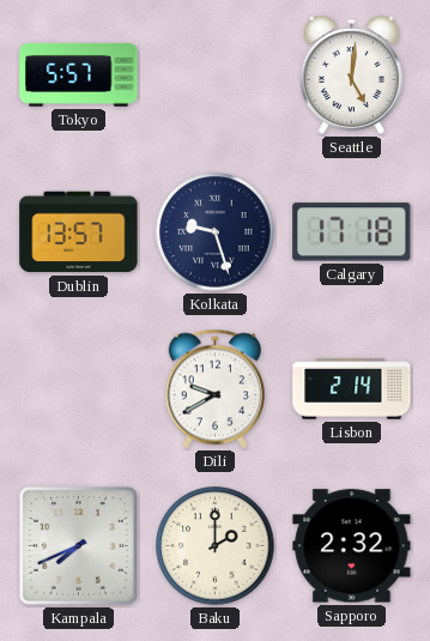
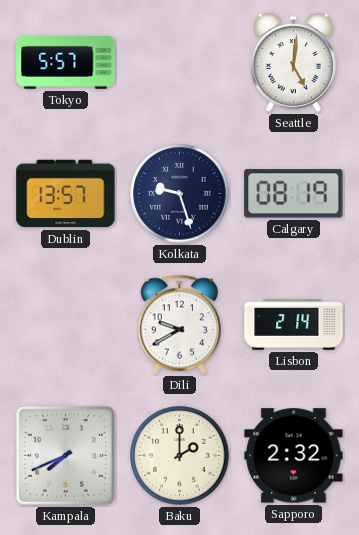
Calgary: 17:18 -> 08:19 (294, 194)
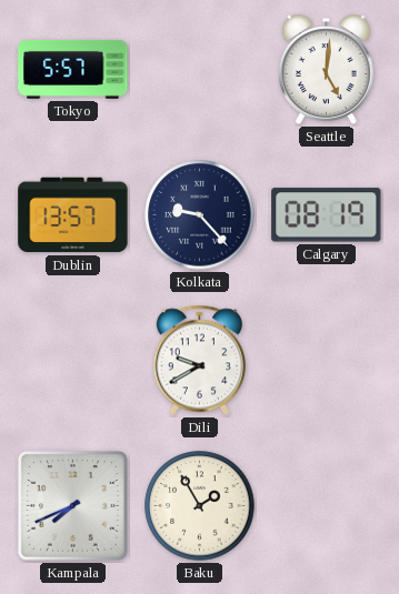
Kolkata: 9:27 -> 9:23 (200, 215)
Lisbon: 2:14 -> none (294, 325)
Baku: 2:00 -> 1:55 (200, 506)
Sapporo: 2:32 -> none (294, 456)
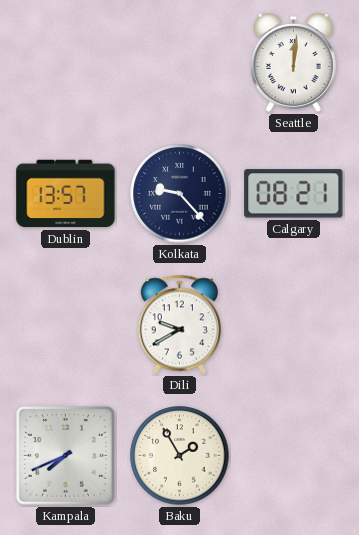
Tokyo: 5:57 -> none (73, 70)
Seattle: 5:01 -> 12:01 (293, 63)
Calgary: 08:19 -> 08:21 (294, 194)
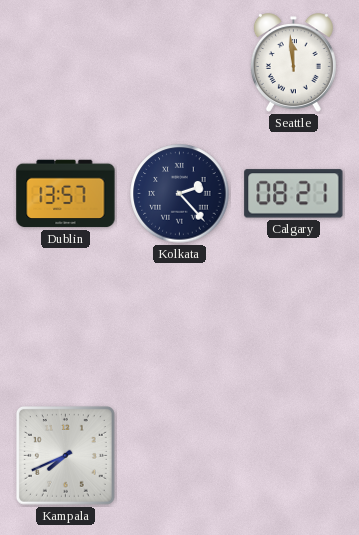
Seattle: 12:01 -> 11:59 (293, 63)
Kolkata: 9:23 -> 2:23 (180, 194)
Dili: 9:40 -> none (179, 325)
Baku: 1:55 -> none (180, 456)
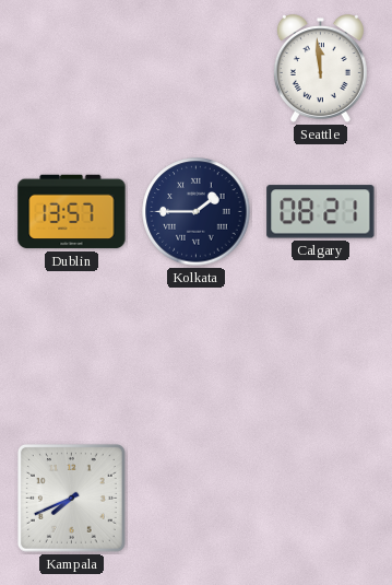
Kolkata: 2:23 -> 1:45 (197, 212)
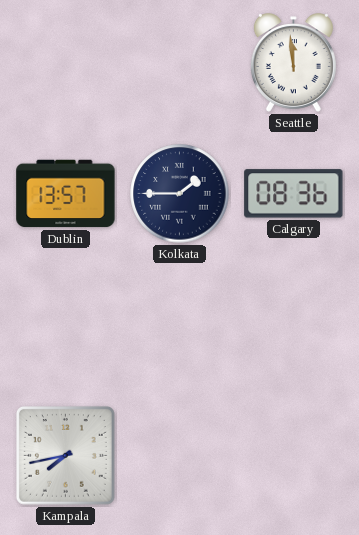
Calgary: 08:21 -> 08:36 (294, 194)
Kampala: 7:41 -> 7:43 (65, 455)
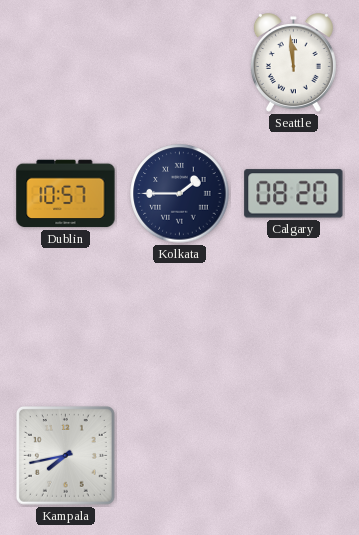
Dublin: 13:57 -> 10:57 (66, 194)
Calgary: 08:36 -> 08:20 (294, 194)
